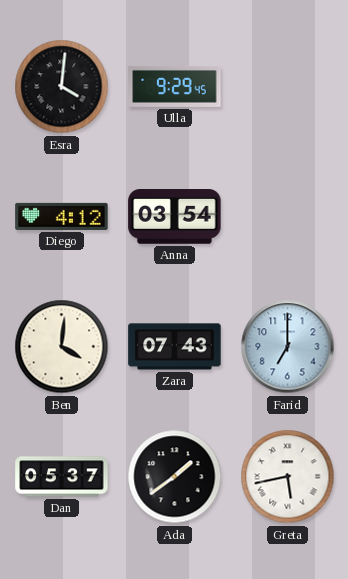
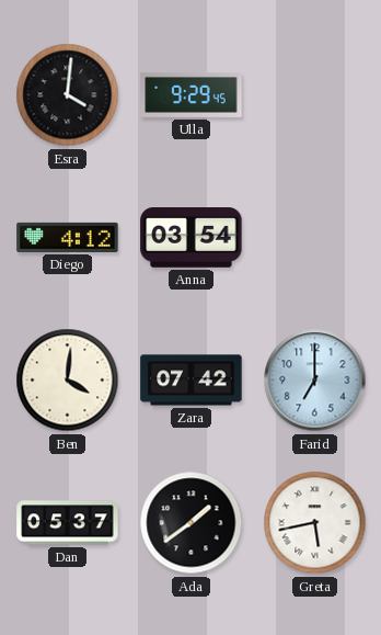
Zara: 07:43 -> 07:42 (192, 381)
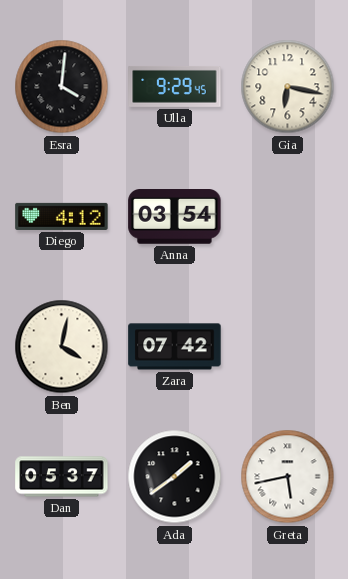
Gia: none -> 6:17 (288, 87)
Ben: 4:01 -> 4:02 (62, 347)
Farid: 7:00 -> none (315, 381)
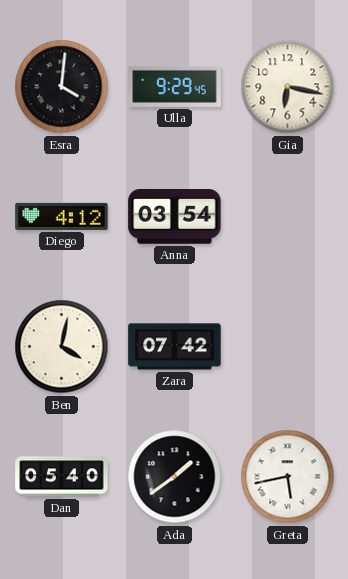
Dan: 05:37 -> 05:40 (62, 477)
